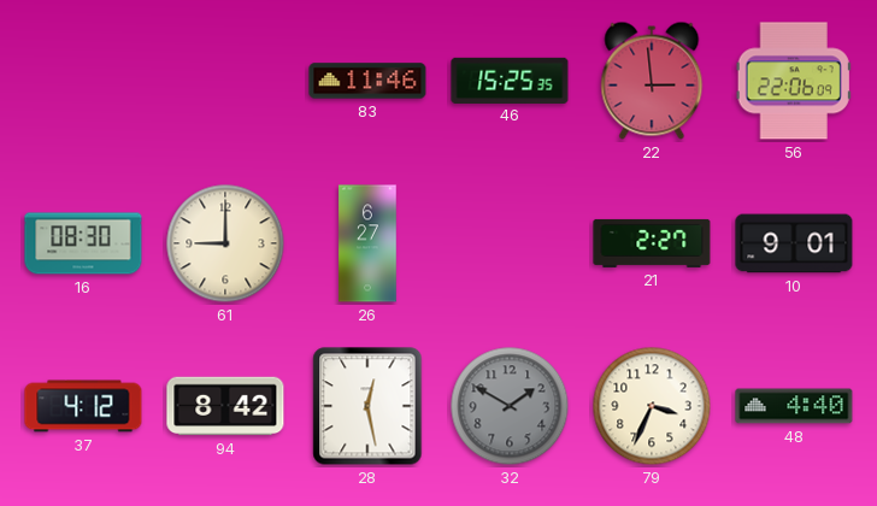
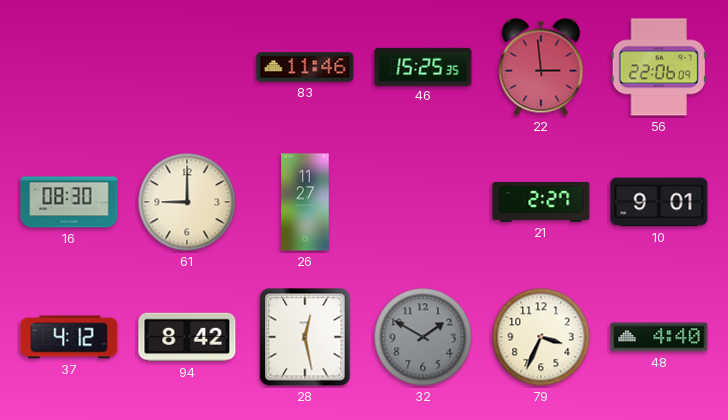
26: 6:27 -> 11:27 (305, 202)
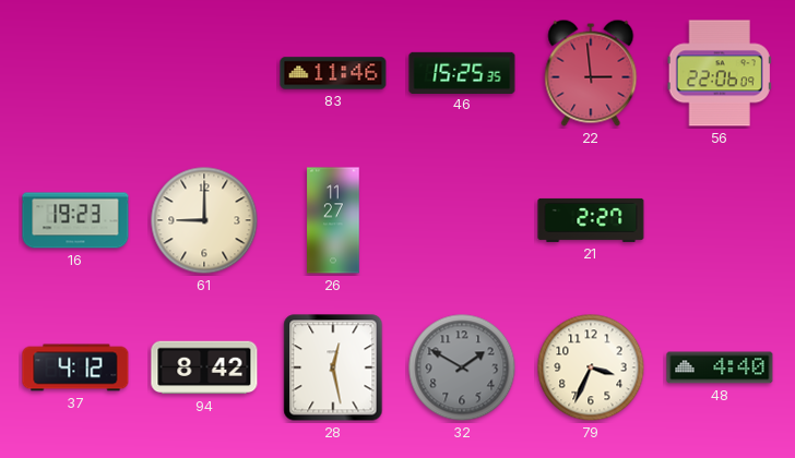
16: 08:30 -> 19:23 (75, 220)
10: 9:01 -> none (659, 202)
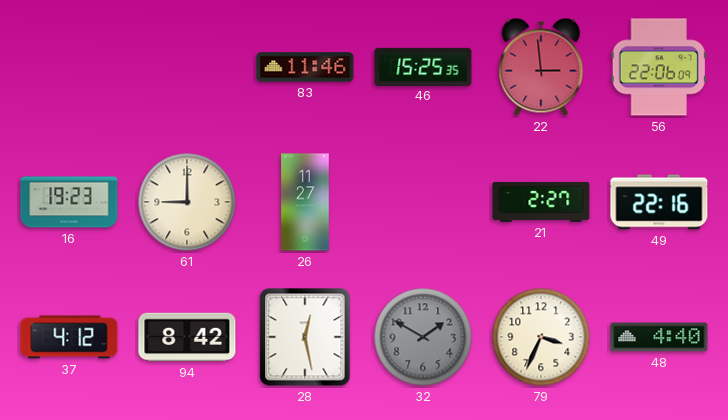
49: none -> 22:16 (659, 202)
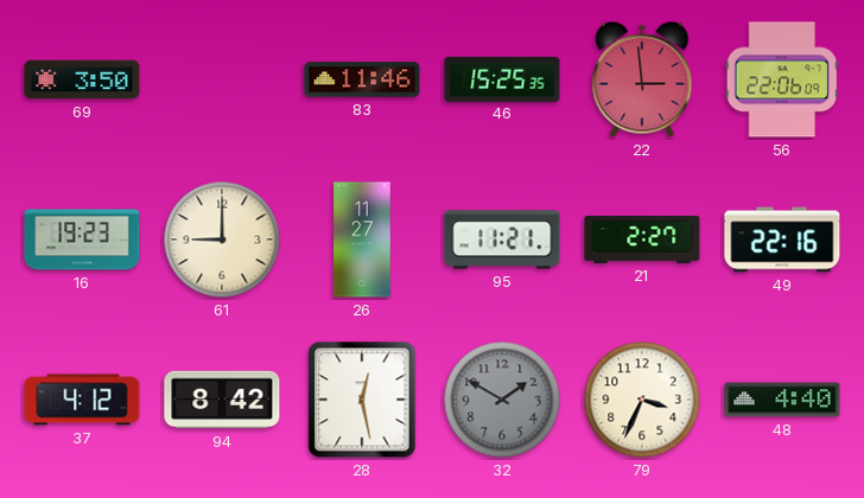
69: none -> 3:50 (82, 79)
95: none -> 11:21 (502, 240)
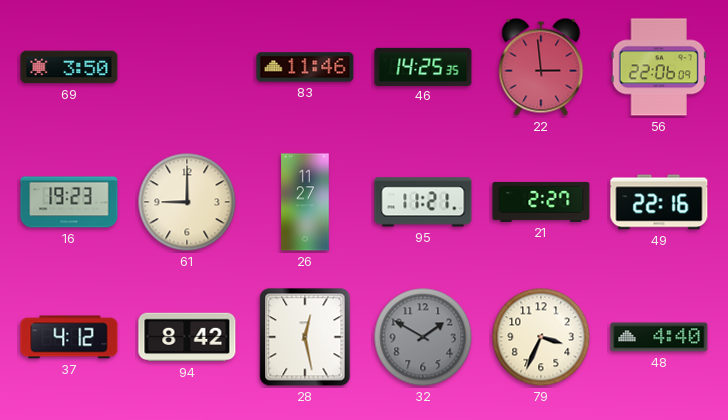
46: 15:25 -> 14:25 (423, 66)
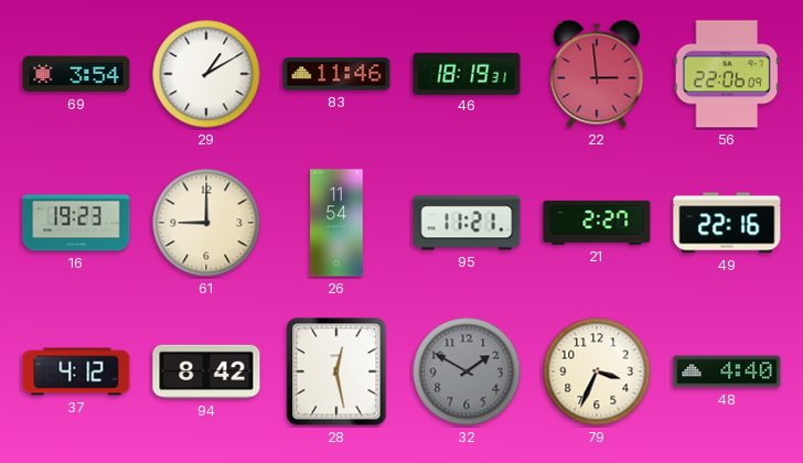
69: 3:50 -> 3:54 (76, 74)
29: none -> 1:10 (206, 74)
46: 14:25 -> 18:19 (467, 73)
26: 11:27 -> 11:54 (336, 223)
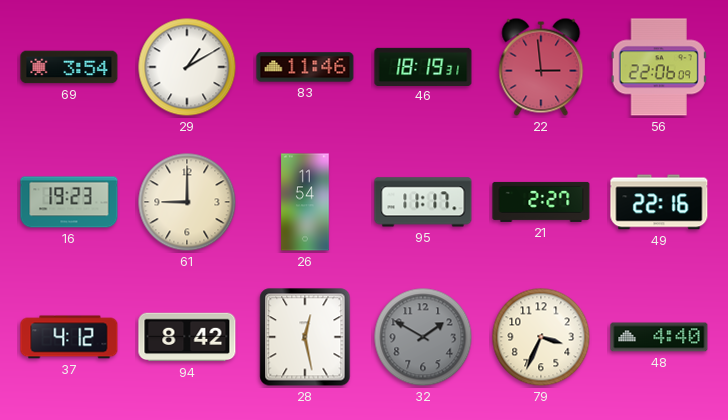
95: 11:21 -> 11:17 (423, 202)
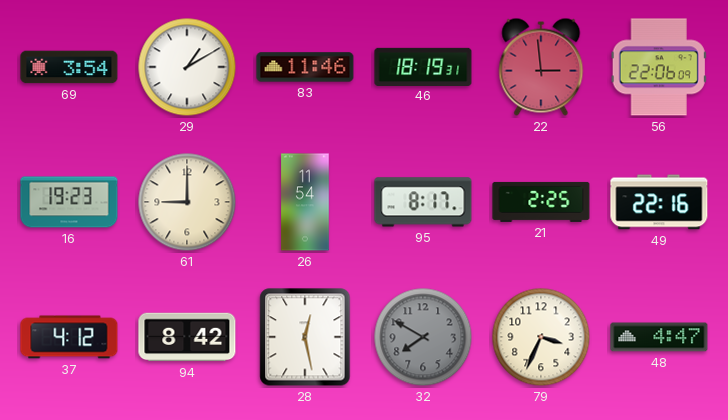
95: 11:17 -> 8:17 (423, 202)
21: 2:27 -> 2:25 (541, 202)
32: 1:50 -> 7:50 (423, 337)
48: 4:40 -> 4:47 (659, 337)
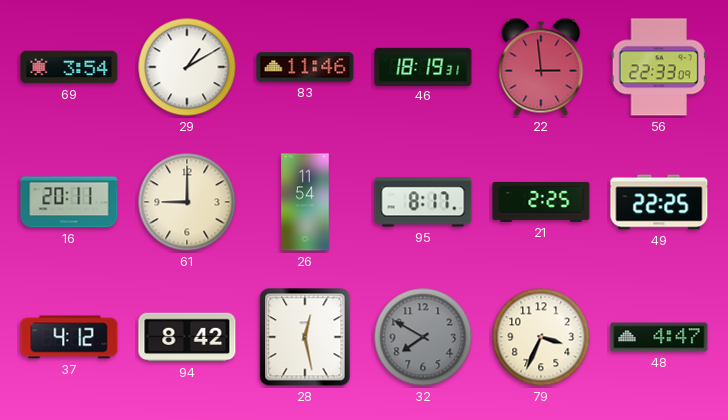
56: 22:06 -> 22:33 (659, 67)
16: 19:23 -> 20:11 (69, 202)
49: 22:16 -> 22:25 (659, 202)
